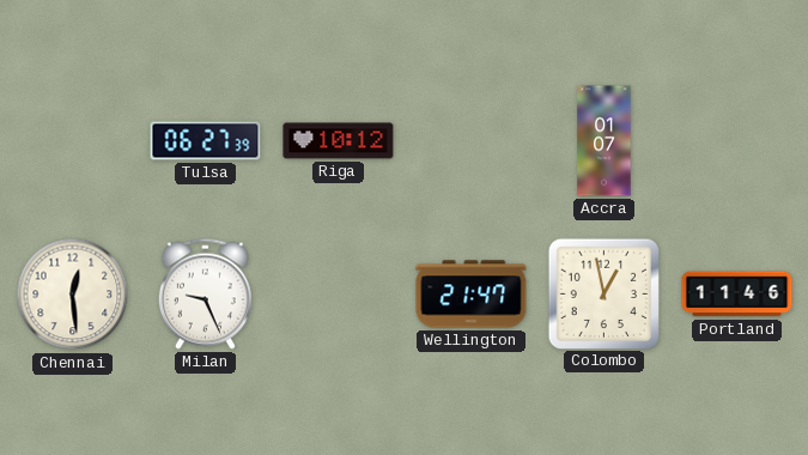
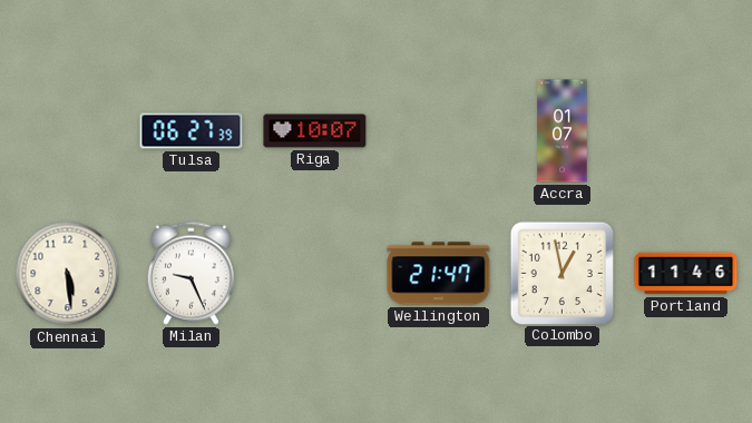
Riga: 10:12 -> 10:07 (315, 131)
Chennai: 12:29 -> 5:29 (68, 274)
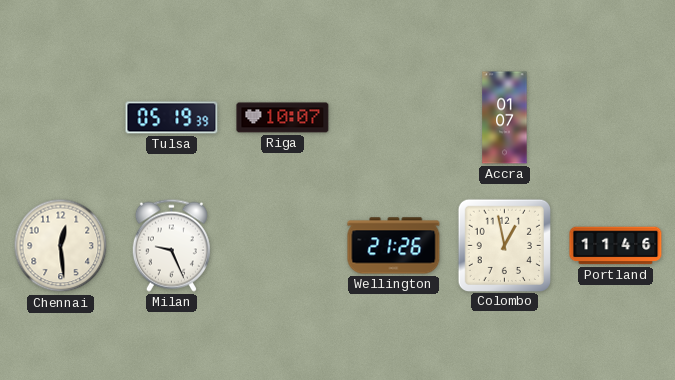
Tulsa: 06:27 -> 05:19 (172, 118)
Chennai: 5:29 -> 12:29 (61, 246)
Wellington: 21:47 -> 21:26 (394, 246)
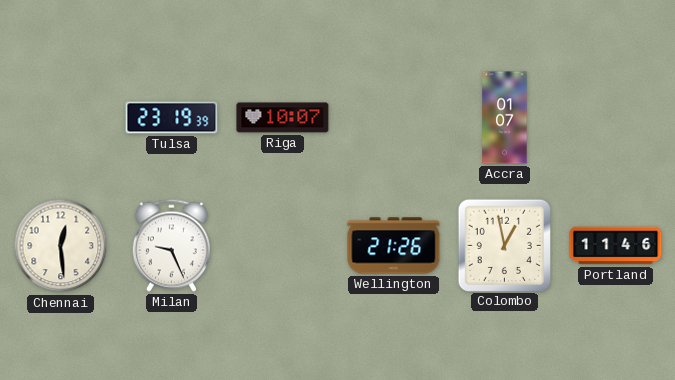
Tulsa: 05:19 -> 23:19 (172, 118)
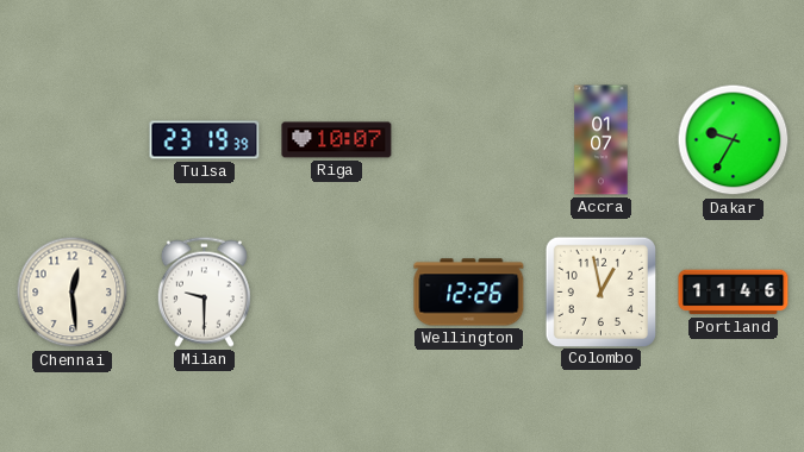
Dakar: none -> 9:35 (734, 140)
Milan: 9:26 -> 9:30 (204, 291)
Wellington: 21:26 -> 12:26 (469, 293)
